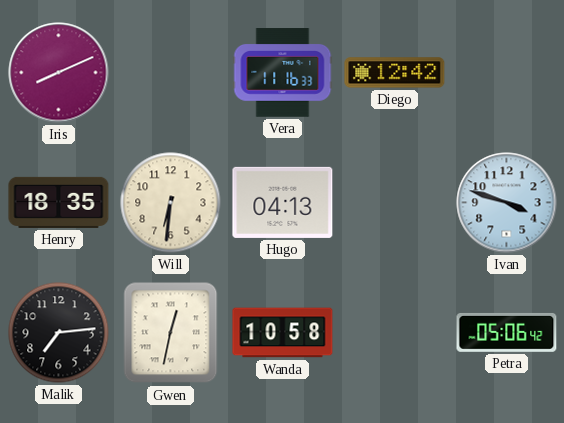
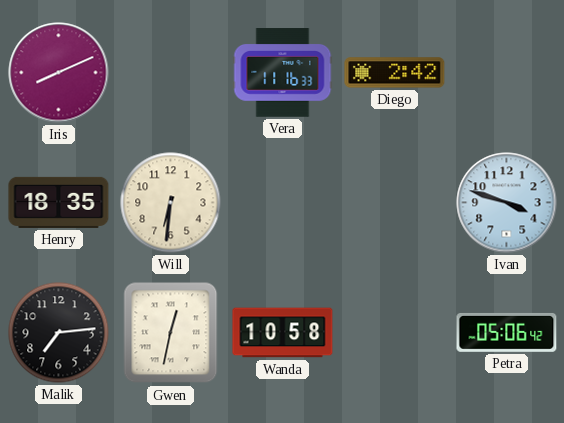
Diego: 12:42 -> 2:42 (395, 73)
Hugo: 04:13 -> none (283, 202)
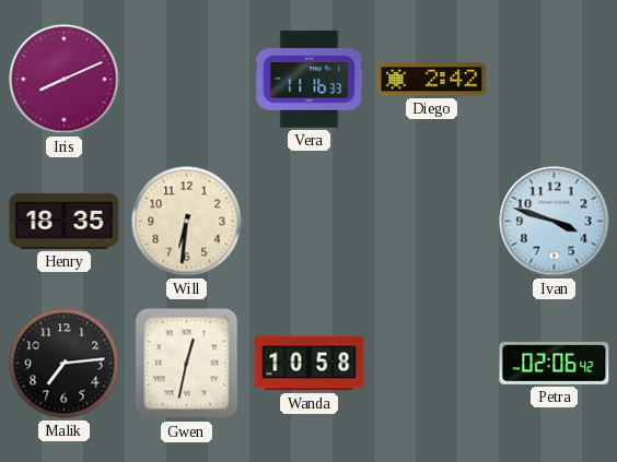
Petra: 05:06 -> 02:06 (555, 363)
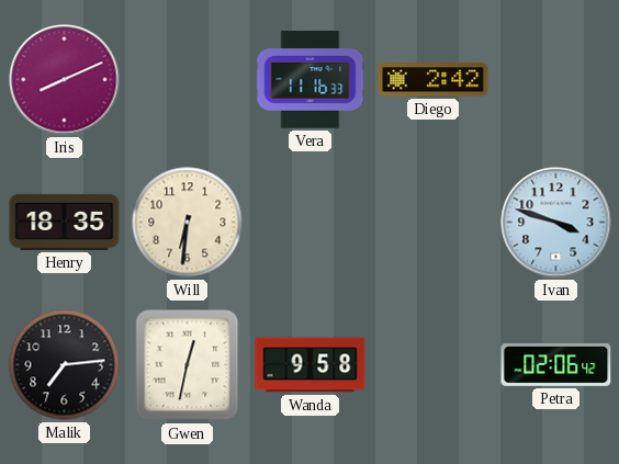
Wanda: 10:58 -> 9:58 (311, 365)
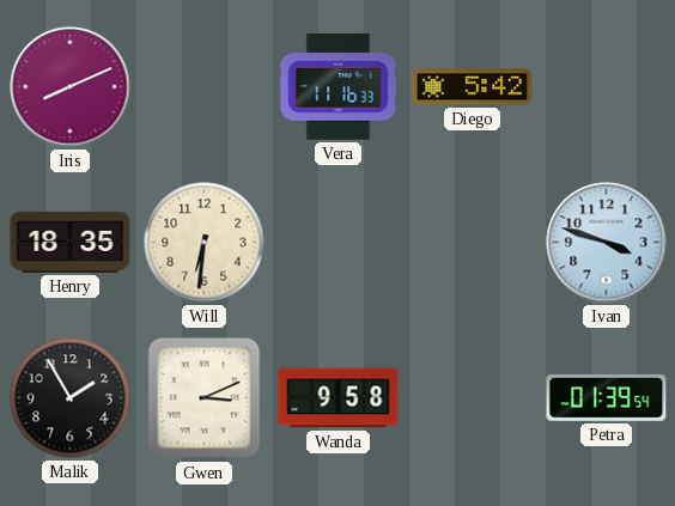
Diego: 2:42 -> 5:42 (473, 87)
Malik: 7:14 -> 1:55 (71, 398)
Gwen: 12:32 -> 3:11 (205, 398)
Petra: 02:06 -> 01:39 (607, 397)
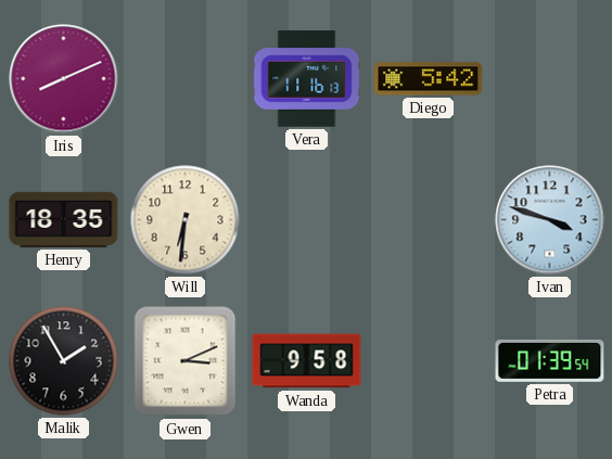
Vera: 11:16:33 -> 11:16:13 (307, 79)
